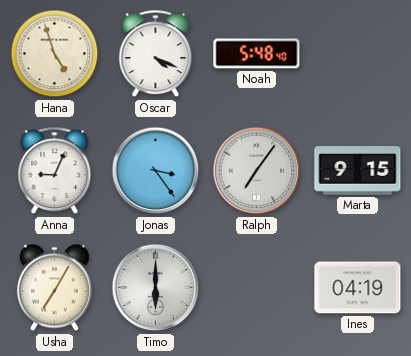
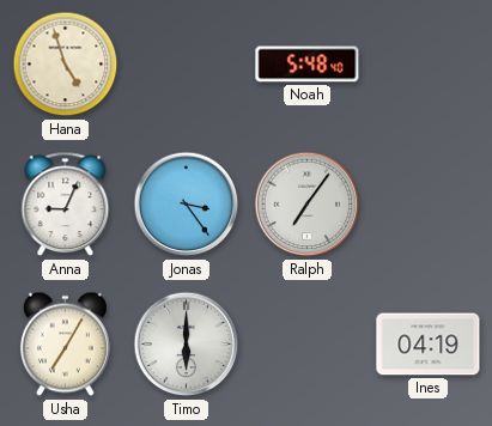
Oscar: 4:19 -> none (156, 54)
Marta: 9:15 -> none (358, 171)
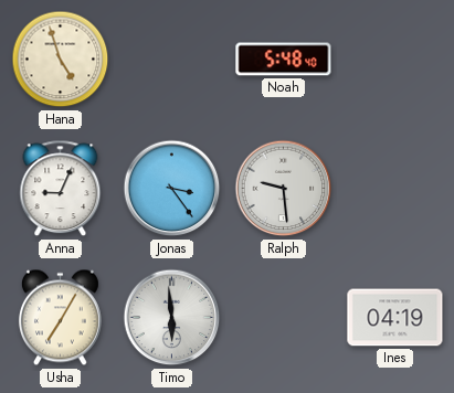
Ralph: 7:06 -> 9:29 (284, 189)
Timo: 6:00 -> 5:59 (172, 318)
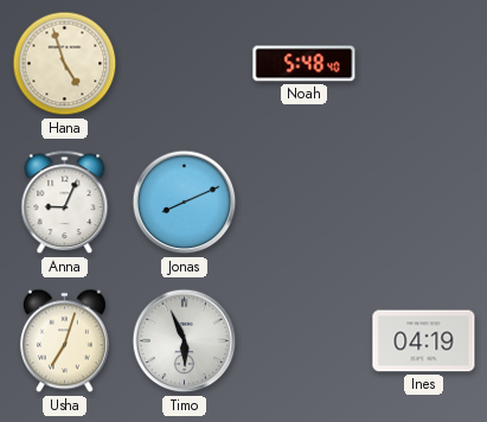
Jonas: 3:24 -> 8:11 (185, 203)
Ralph: 9:29 -> none (284, 189)
Usha: 7:05 -> 7:03 (64, 341)
Timo: 5:59 -> 5:56 (185, 341)
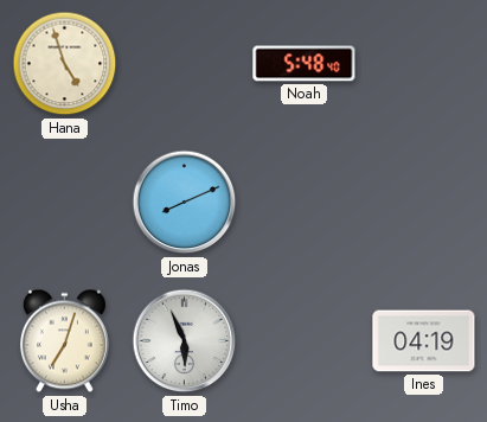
Anna: 9:04 -> none (65, 203)
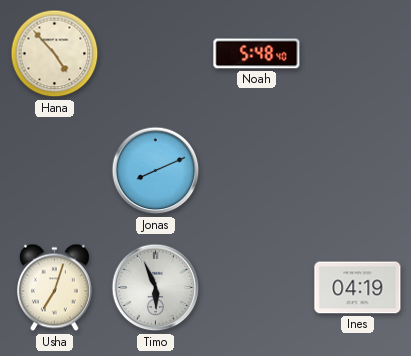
Hana: 4:57 -> 4:53 (55, 54)
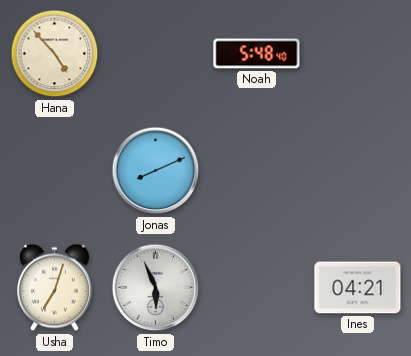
Ines: 04:19 -> 04:21 (358, 288)
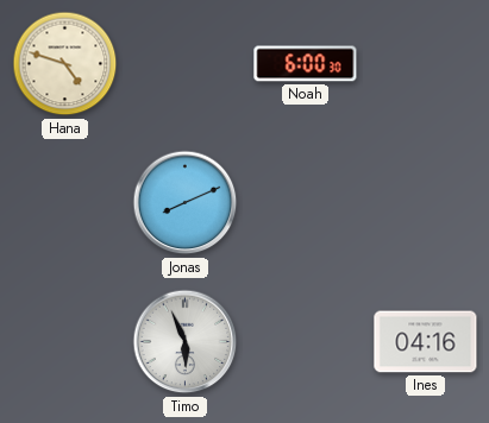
Hana: 4:53 -> 4:48 (65, 64)
Noah: 5:48 -> 6:00 (306, 64)
Usha: 7:03 -> none (54, 288)
Ines: 04:21 -> 04:16 (426, 342)
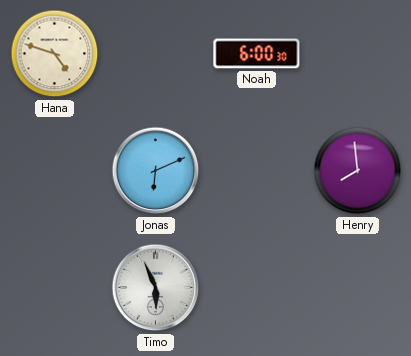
Jonas: 8:11 -> 6:11 (156, 171)
Henry: none -> 7:59 (358, 171)
Ines: 04:16 -> none (426, 342)
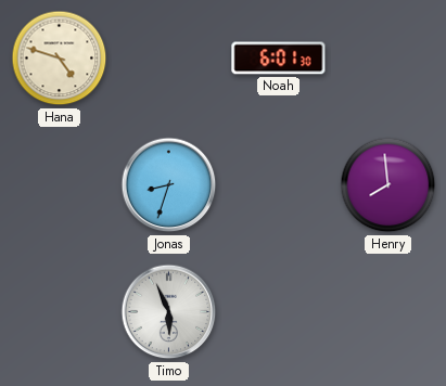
Noah: 6:00 -> 6:01 (279, 59)
Jonas: 6:11 -> 8:33 (169, 185)
